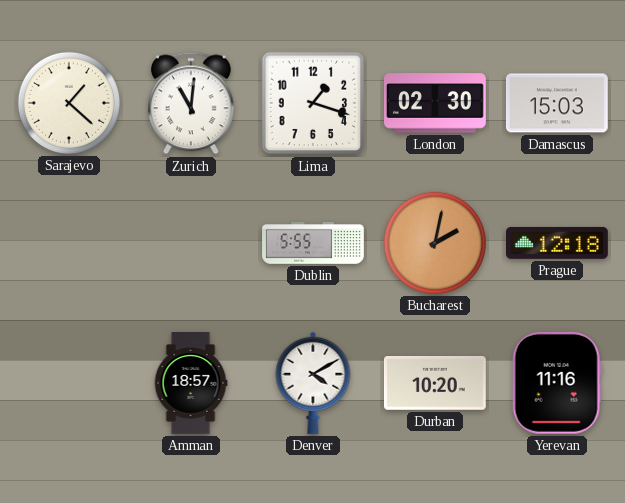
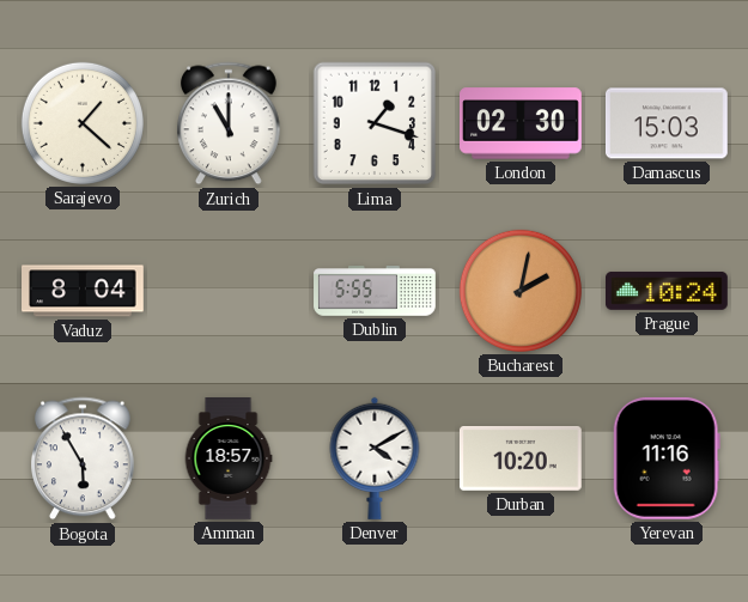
Zurich: 11:01 -> 11:00 (230, 123)
Vaduz: none -> 8:04 (84, 291)
Prague: 12:18 -> 10:24 (668, 291)
Bogota: none -> 5:55 (84, 458)
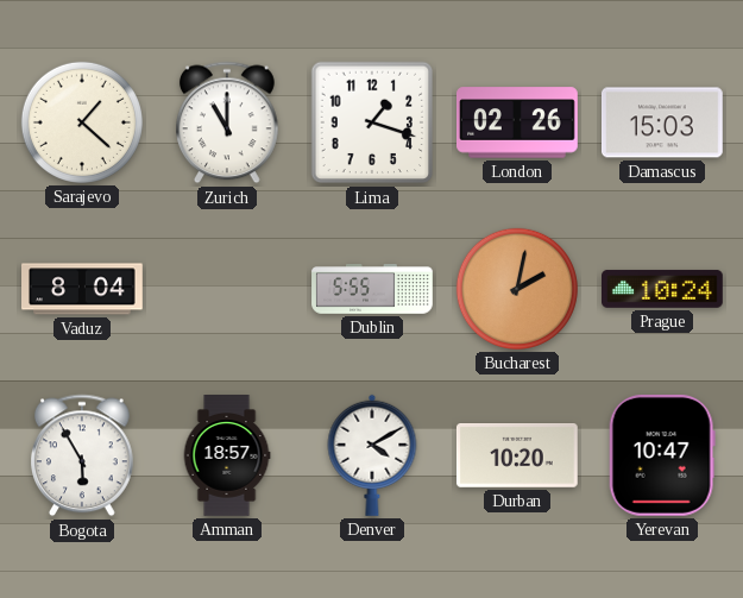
London: 02:30 -> 02:26 (518, 122)
Yerevan: 11:16 -> 10:47 (662, 455)
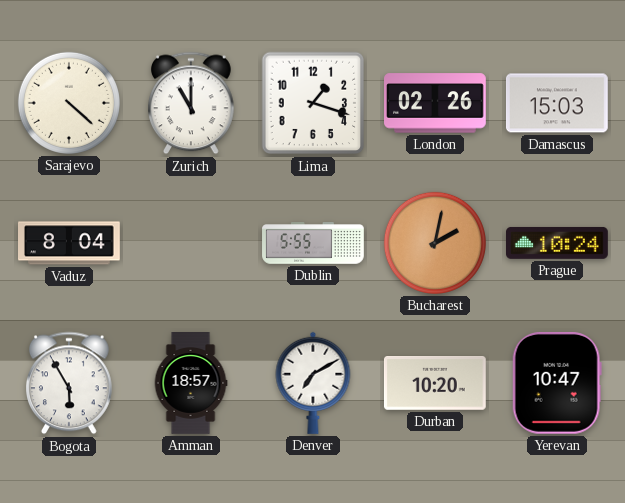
Sarajevo: 1:22 -> 4:22 (69, 103)
Denver: 4:10 -> 7:10 (313, 383)
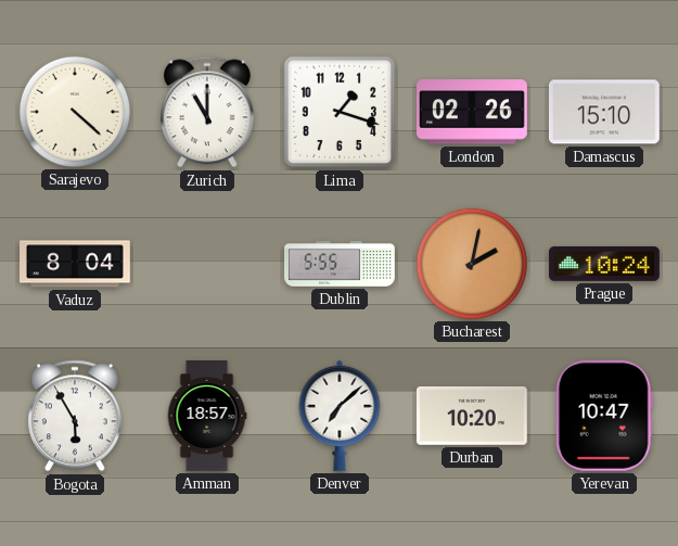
Damascus: 15:03 -> 15:10 (604, 112)
Denver: 7:10 -> 7:08 (340, 416)
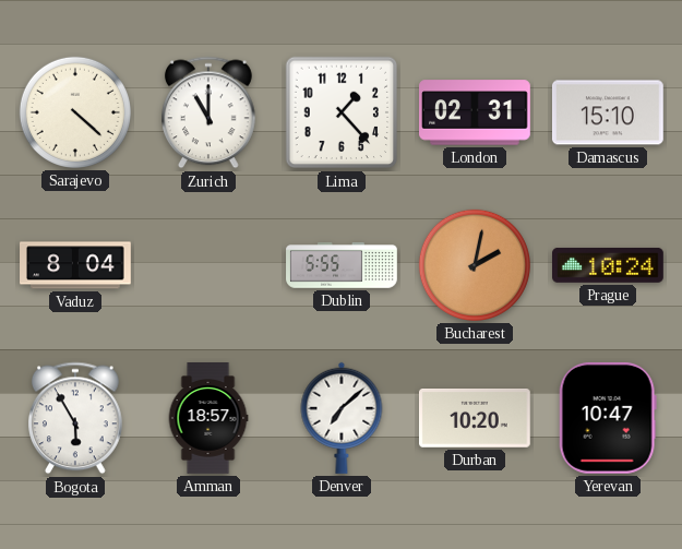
Lima: 1:18 -> 1:23 (342, 112)
London: 02:26 -> 02:31 (476, 112)
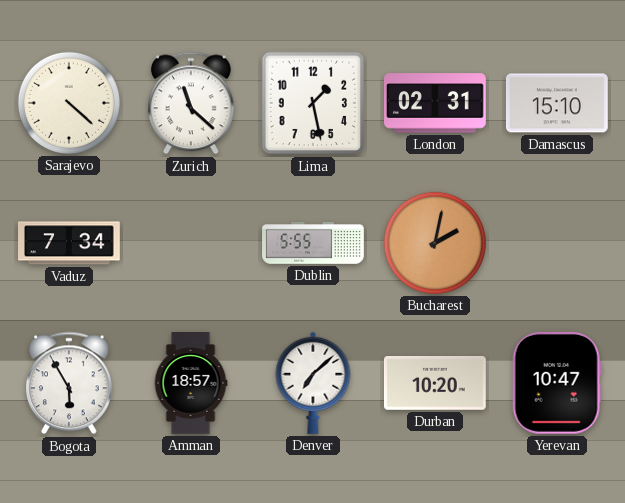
Zurich: 11:00 -> 11:22 (192, 103)
Lima: 1:23 -> 1:28 (313, 103)
Vaduz: 8:04 -> 7:34 (70, 243)
Prague: 10:24 -> none (609, 265)
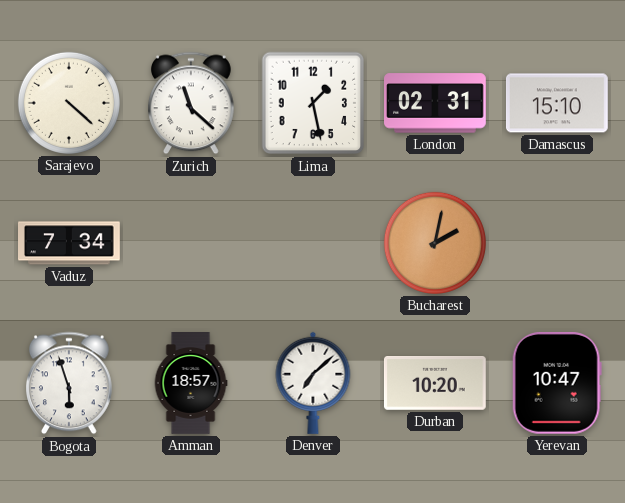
Dublin: 5:55 -> none (313, 243)
Bogota: 5:55 -> 5:57 (70, 383)
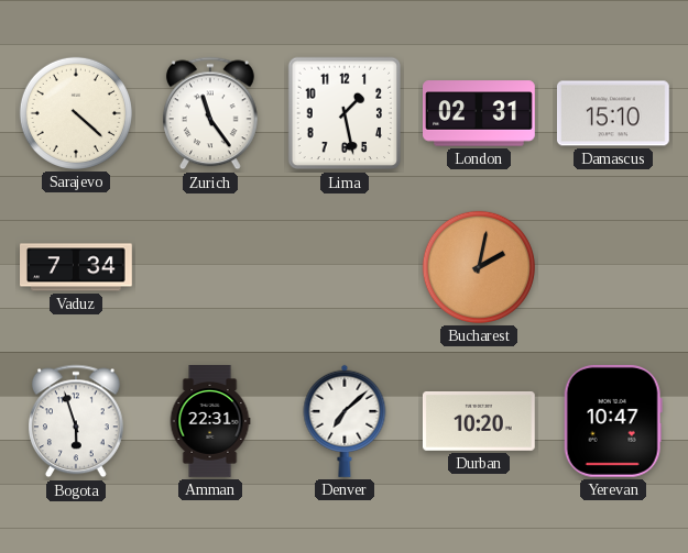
Zurich: 11:22 -> 11:24 (211, 113)
Amman: 18:57 -> 22:31 (210, 422)
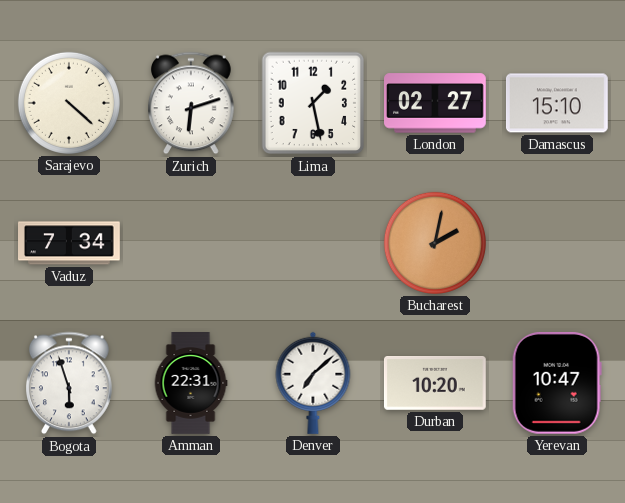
Zurich: 11:24 -> 6:12 (192, 103)
London: 02:31 -> 02:27 (436, 103)
